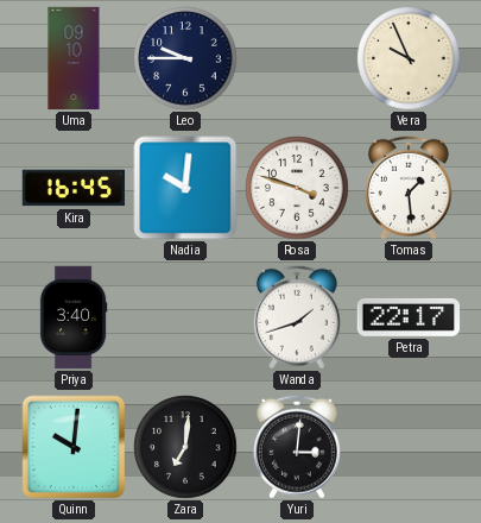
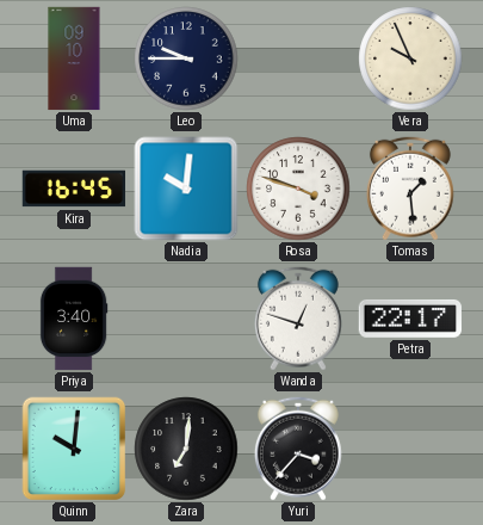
Wanda: 1:42 -> 12:48 (298, 319)
Yuri: 3:01 -> 3:37 (298, 449)
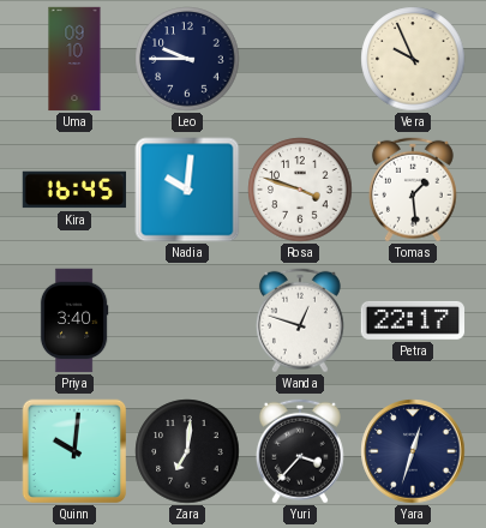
Yara: none -> 12:33 (413, 451)
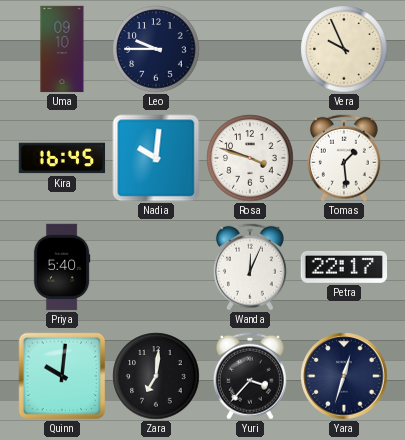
Priya: 3:40 -> 5:40 (62, 267)
Wanda: 12:48 -> 12:04 (250, 267)
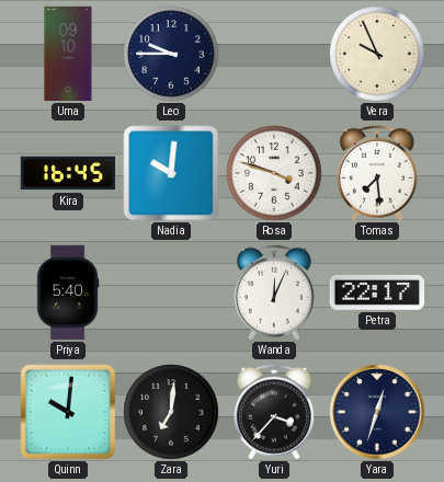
Tomas: 1:29 -> 7:29 (377, 173)
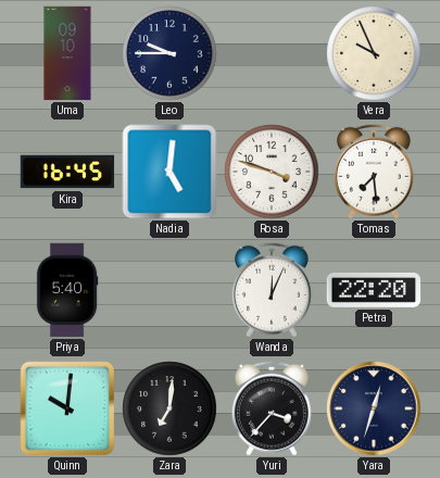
Nadia: 10:01 -> 5:01 (169, 172)
Petra: 22:17 -> 22:20 (374, 290)
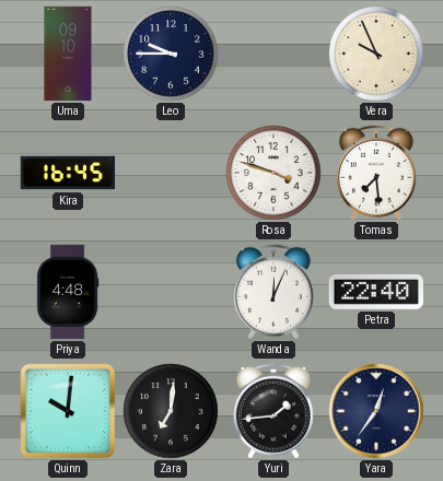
Nadia: 5:01 -> none (169, 172)
Priya: 5:40 -> 4:48 (68, 292)
Petra: 22:20 -> 22:40 (376, 292)
Yuri: 3:37 -> 1:44 (273, 411)
Yara: 12:33 -> 12:36 (376, 411)
